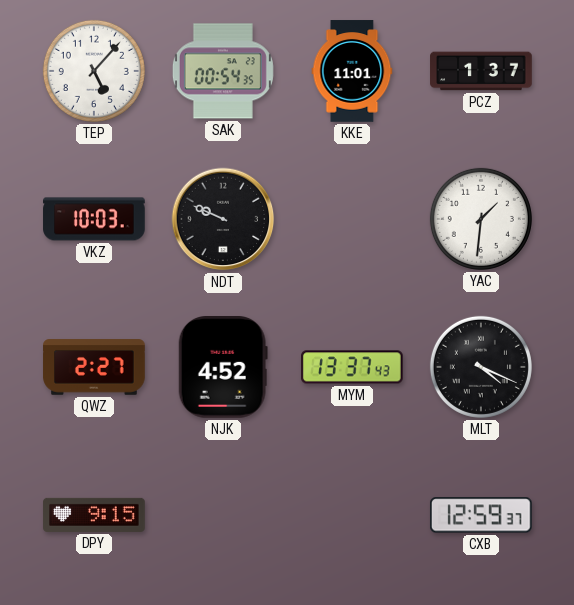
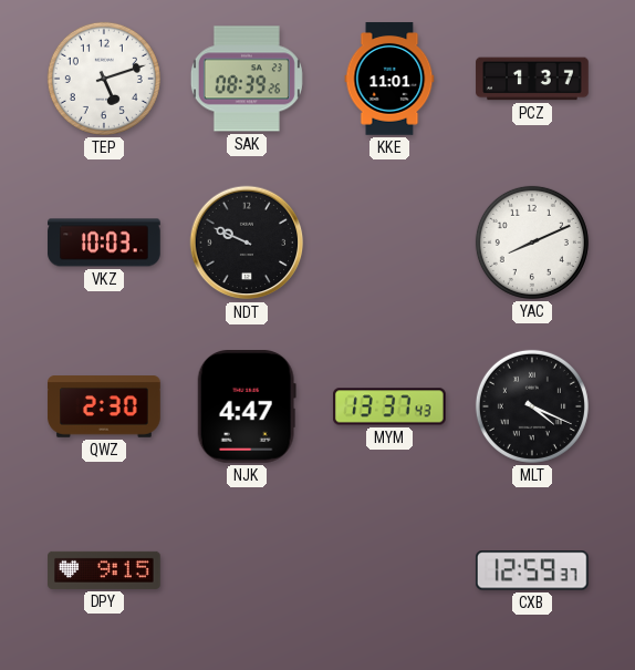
TEP: 5:07 -> 5:12 (104, 79)
SAK: 00:54 -> 08:39 (247, 79)
YAC: 1:31 -> 8:11 (532, 243)
QWZ: 2:27 -> 2:30 (104, 406)
NJK: 4:52 -> 4:47 (247, 408)
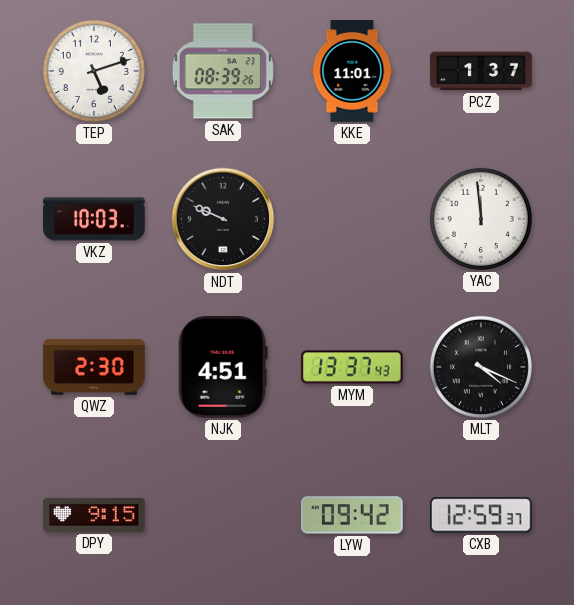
YAC: 8:11 -> 11:59 (481, 219)
NJK: 4:47 -> 4:51 (223, 368)
LYW: none -> 09:42 (353, 515)
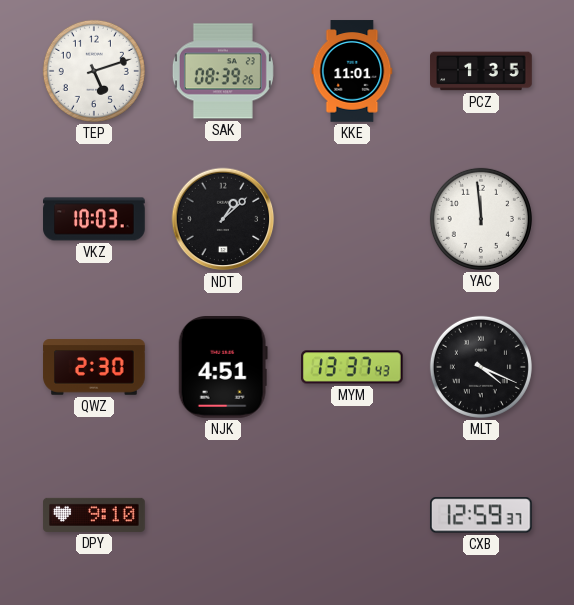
PCZ: 1:37 -> 1:35 (481, 71)
NDT: 9:49 -> 1:08 (223, 219)
DPY: 9:15 -> 9:10 (94, 515)
LYW: 09:42 -> none (353, 515)
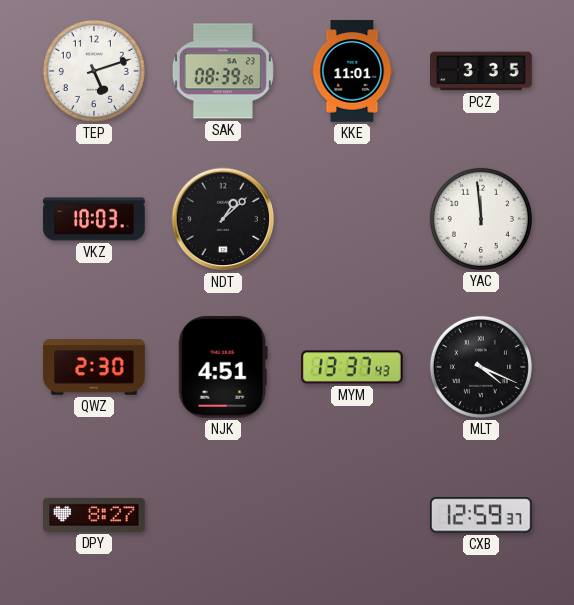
PCZ: 1:35 -> 3:35 (481, 71)
DPY: 9:10 -> 8:27 (94, 515)
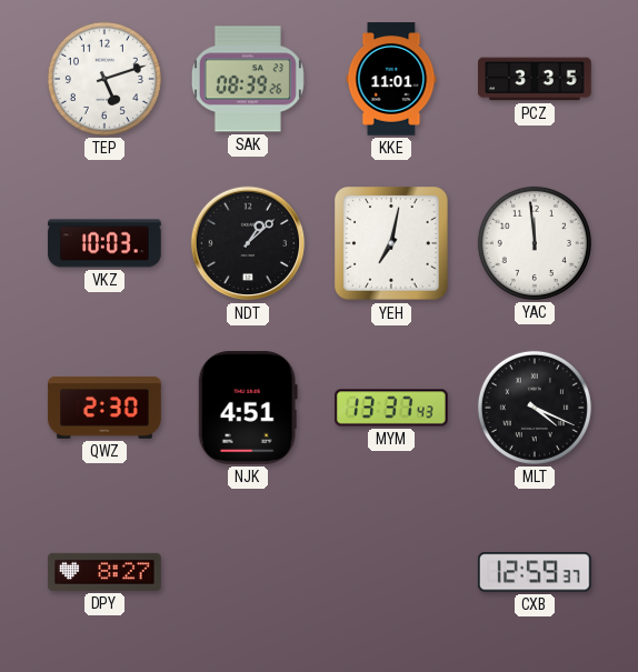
YEH: none -> 7:02 (391, 243)
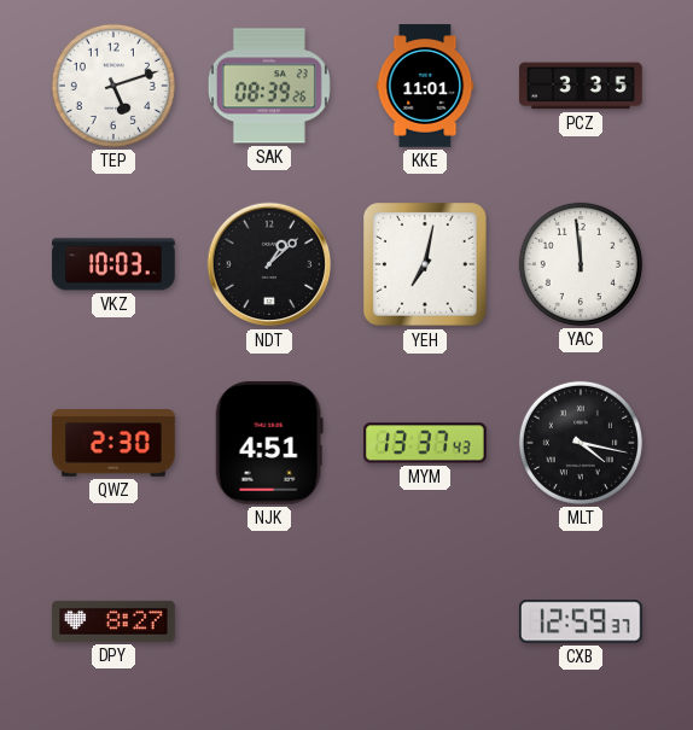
MLT: 4:19 -> 4:17 (581, 443)
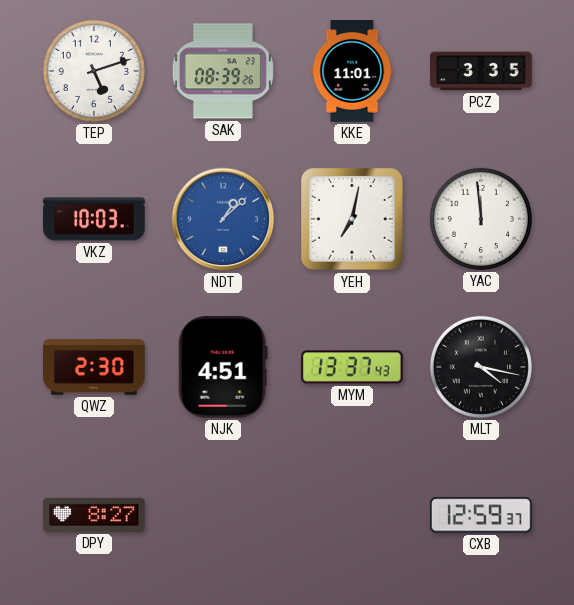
NDT dial: black -> blue (223, 219)
